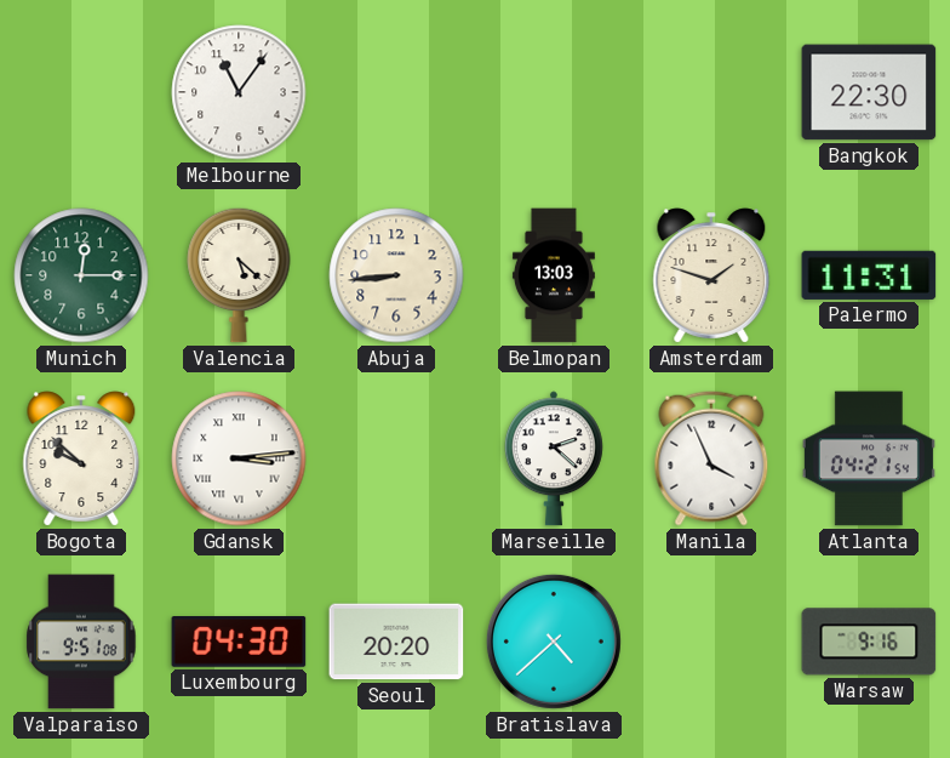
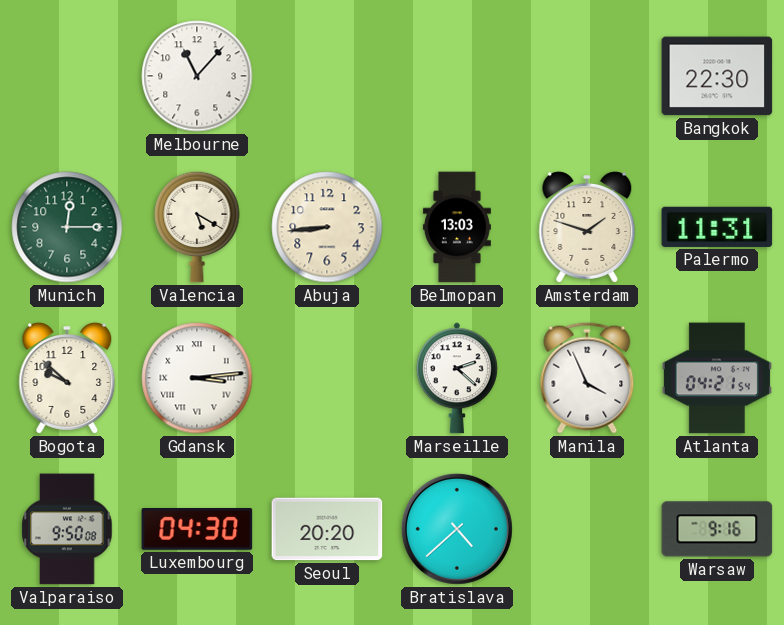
Melbourne: 11:06 -> 11:07 (197, 76)
Valencia: 5:22 -> 5:20 (197, 227)
Valparaiso: 9:51 -> 9:50 (67, 529)
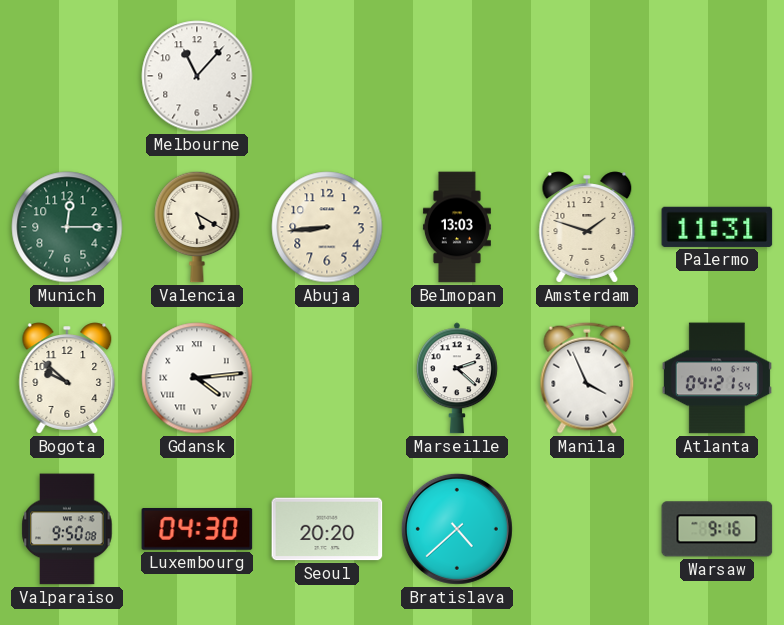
Bangkok: 22:30 -> none (717, 76)
Gdansk: 3:14 -> 4:14 (197, 378)
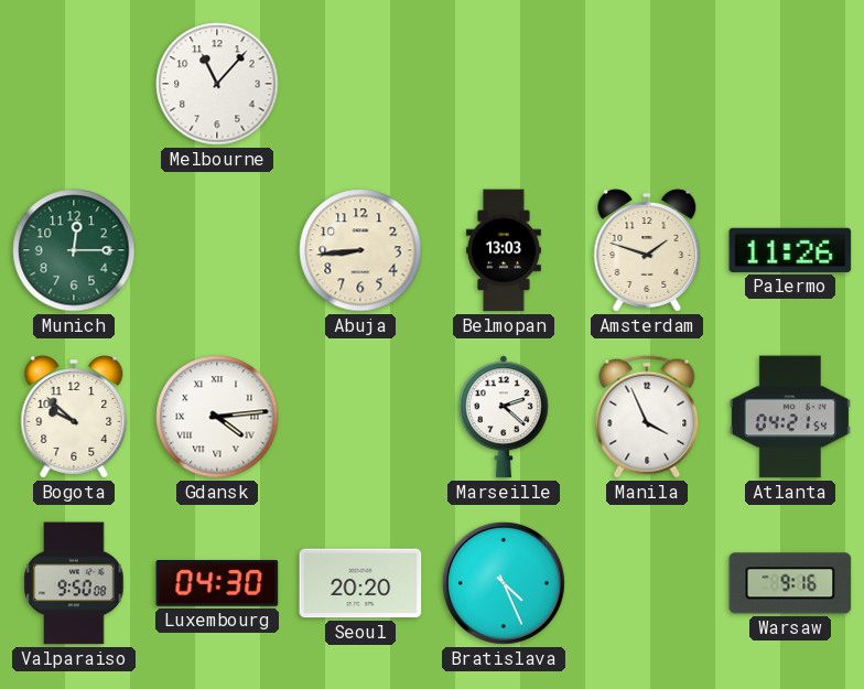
Valencia: 5:20 -> none (197, 227)
Palermo: 11:31 -> 11:26 (790, 250)
Bratislava: 4:38 -> 4:26 (504, 583)
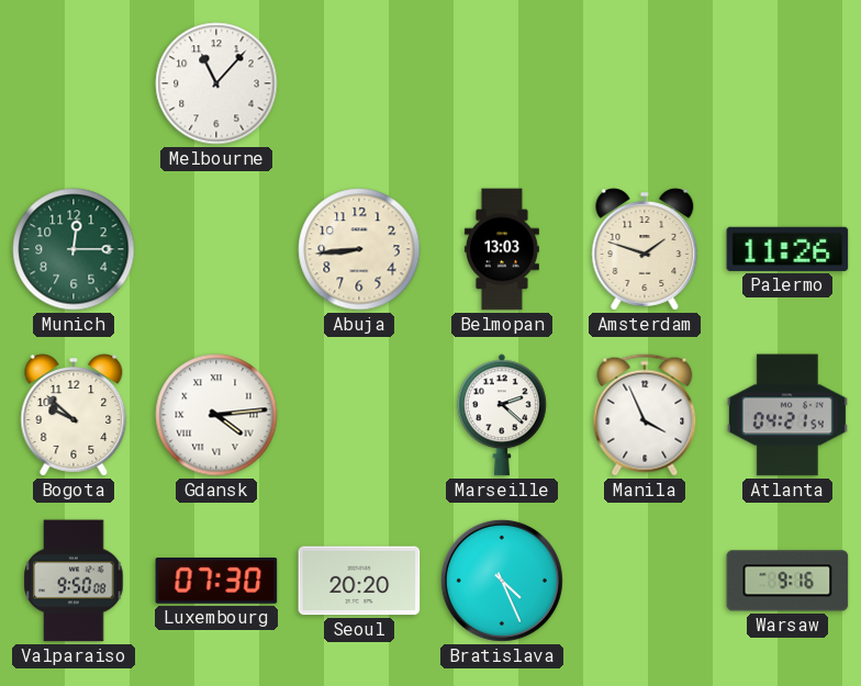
Luxembourg: 04:30 -> 07:30 (216, 582)
